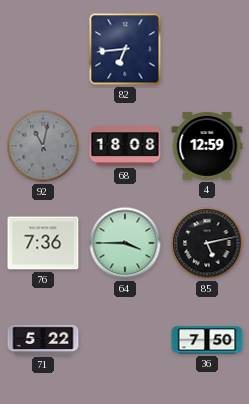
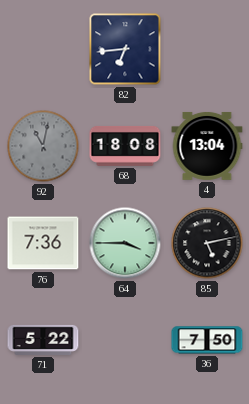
4: 12:59 -> 13:04 (207, 146)
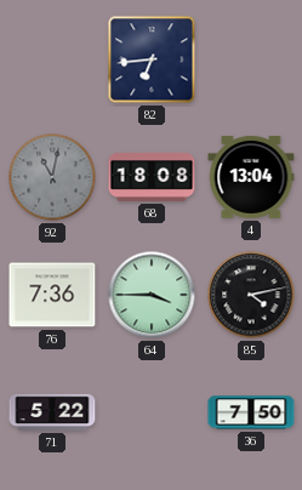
85: 5:13 -> 4:13 (251, 295)
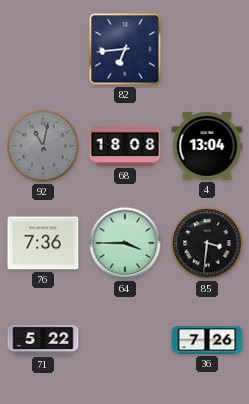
85: 4:13 -> 3:31 (207, 243)
36: 7:50 -> 7:26 (207, 340)
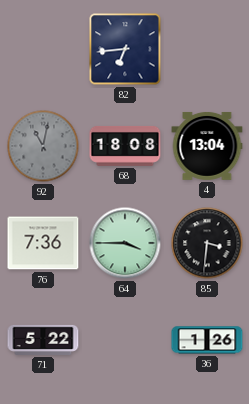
36: 7:26 -> 1:26 (207, 340)
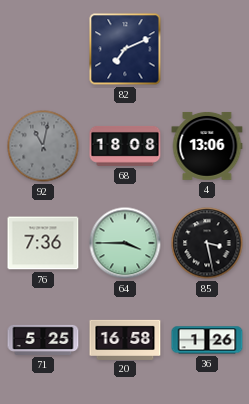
82: 6:44 -> 7:11 (125, 49)
4: 13:04 -> 13:06 (207, 146)
85: 3:31 -> 3:28 (207, 243)
71: 5:22 -> 5:25 (43, 340)
20: none -> 16:58 (125, 339)
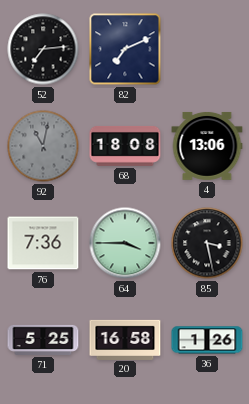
52: none -> 7:14 (43, 49)
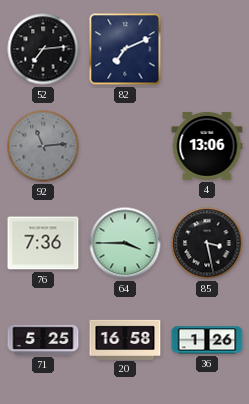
92: 11:02 -> 11:14 (43, 146)
68: 18:08 -> none (125, 146)
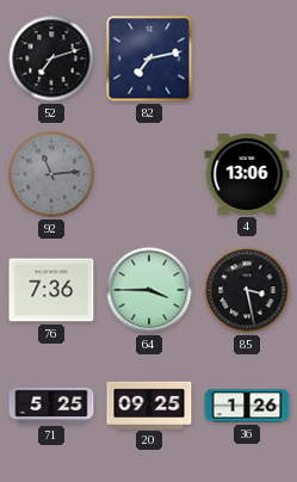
52: 7:14 -> 7:12 (51, 58)
82: 7:11 -> 7:13 (149, 58)
20: 16:58 -> 09:25 (149, 404)
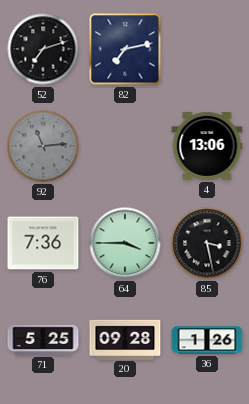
20: 09:25 -> 09:28 (125, 339)
